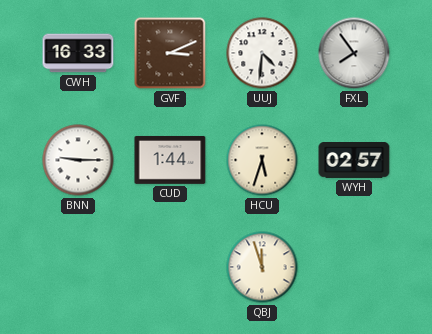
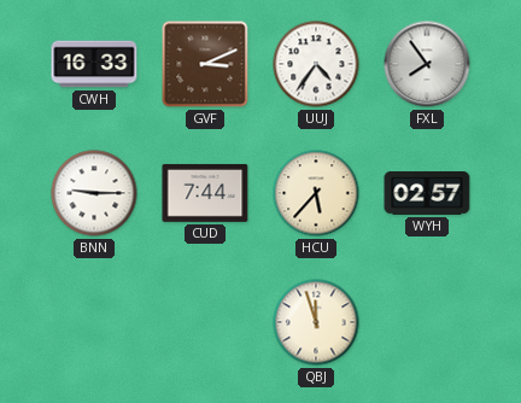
UUJ: 4:31 -> 4:36 (316, 64)
CUD: 1:44 -> 7:44 (205, 193)
HCU: 5:33 -> 5:37 (316, 193)
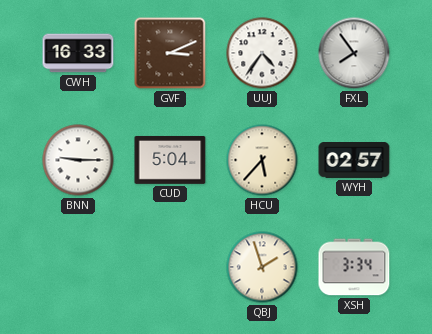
CUD: 7:44 -> 5:04 (170, 160)
QBJ: 11:57 -> 1:57 (262, 267)
XSH: none -> 3:34 (354, 267)
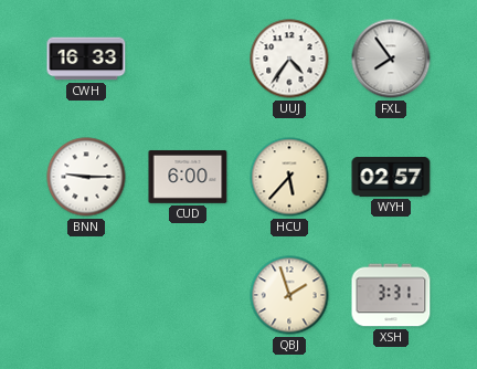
GVF: 3:11 -> none (170, 53)
CUD: 5:04 -> 6:00 (188, 177)
XSH: 3:34 -> 3:31 (391, 295)
